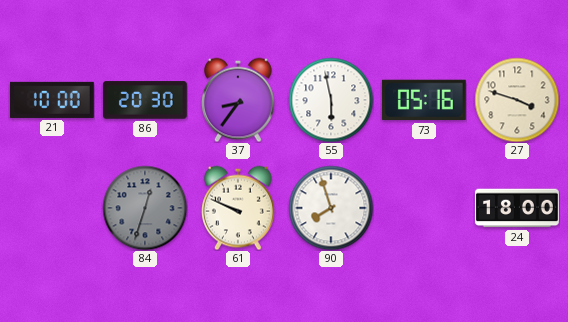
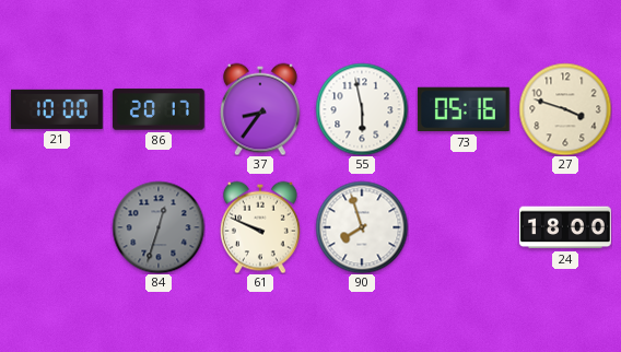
86: 20:30 -> 20:17 (159, 109)
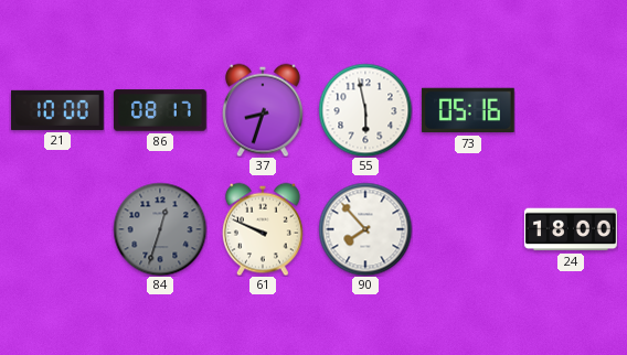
86: 20:17 -> 08:17 (160, 110)
37: 8:36 -> 8:33 (263, 110)
27: 3:48 -> none (565, 109)
90: 7:57 -> 7:53 (365, 229)
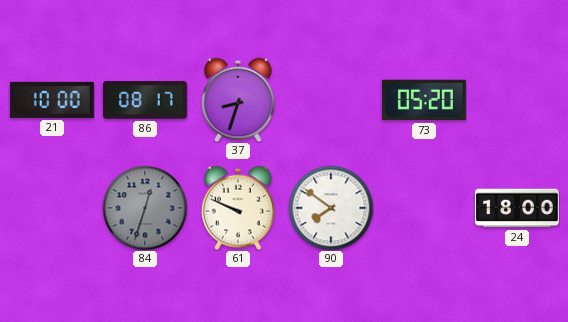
55: 5:58 -> none (365, 110)
73: 05:16 -> 05:20 (424, 100)
90: 7:53 -> 7:51 (331, 208)
